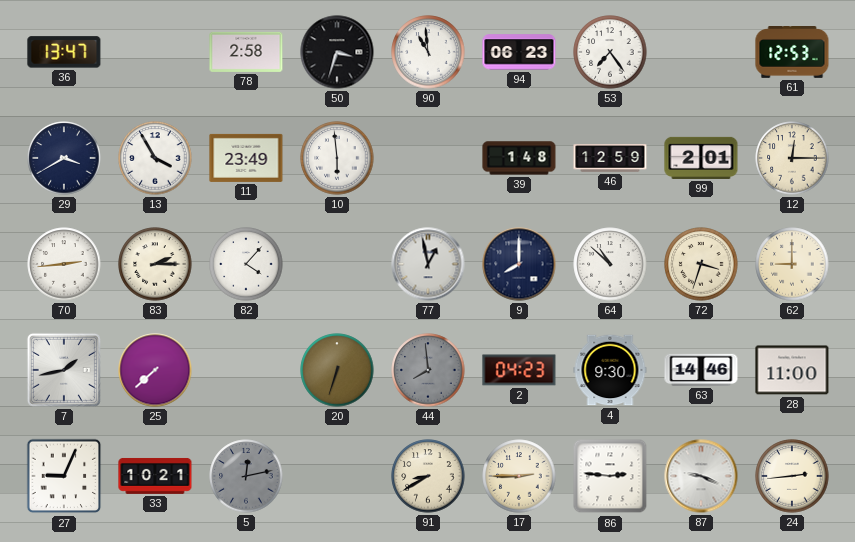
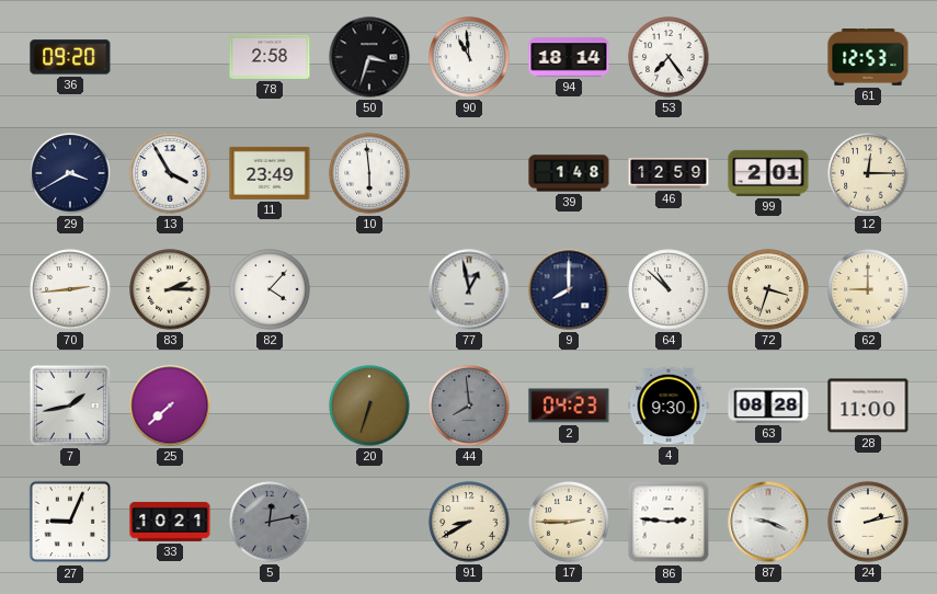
36: 13:47 -> 09:20 (70, 57)
94: 06:23 -> 18:14 (569, 57)
63: 14:46 -> 08:28 (768, 405)
24: 2:44 -> 2:13 (868, 522)
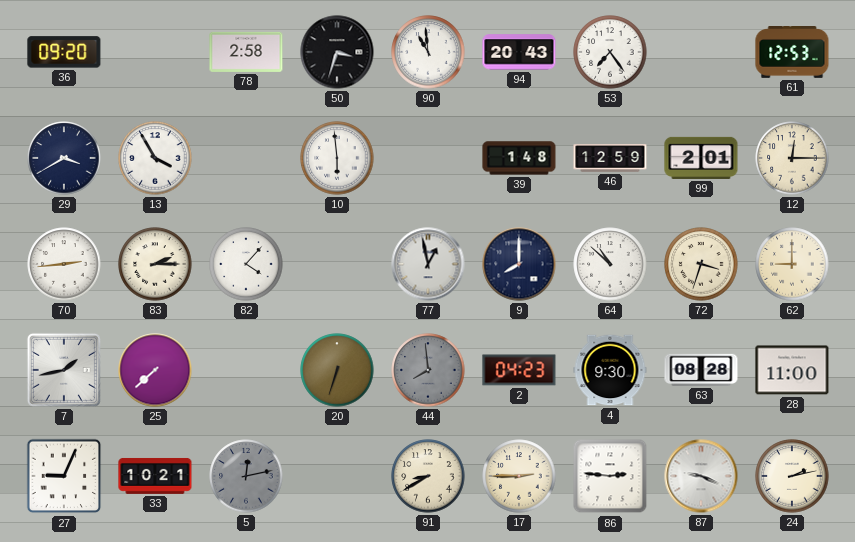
94: 18:14 -> 20:43 (519, 52)
11: 23:49 -> none (270, 173)
